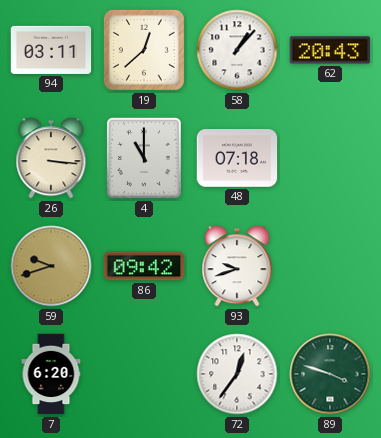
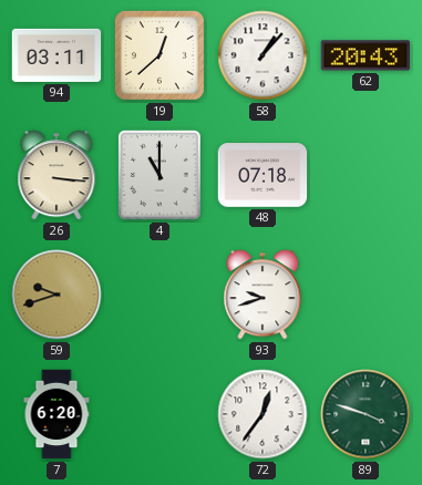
86: 09:42 -> none (144, 266)
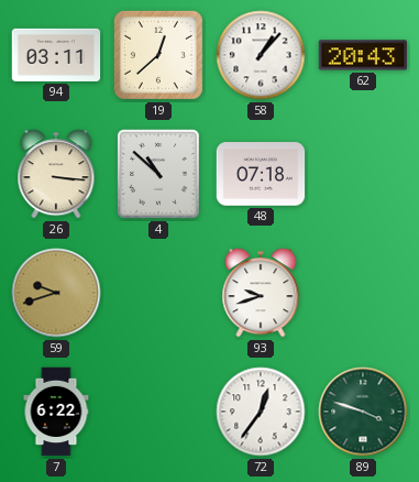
4: 11:00 -> 10:52 (159, 175)
7: 6:20 -> 6:22 (56, 412)
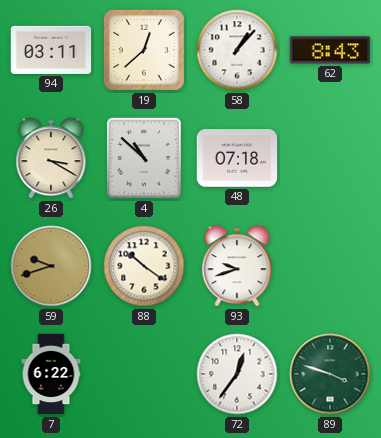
62: 20:43 -> 8:43 (330, 50)
26: 3:16 -> 3:20 (51, 158)
88: none -> 10:21 (144, 266)
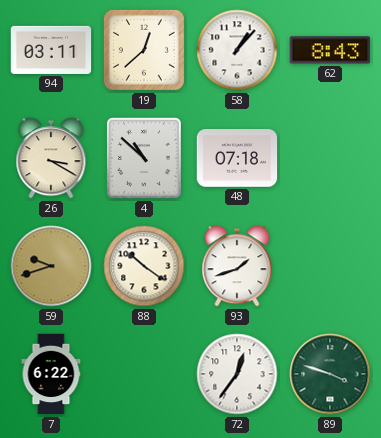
93: 9:42 -> 1:42 (237, 266)
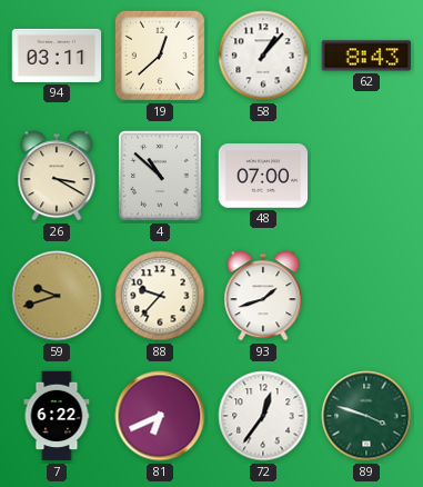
48: 07:18 -> 07:00 (263, 176)
88: 10:21 -> 9:37 (160, 296)
81: none -> 6:41 (160, 416)
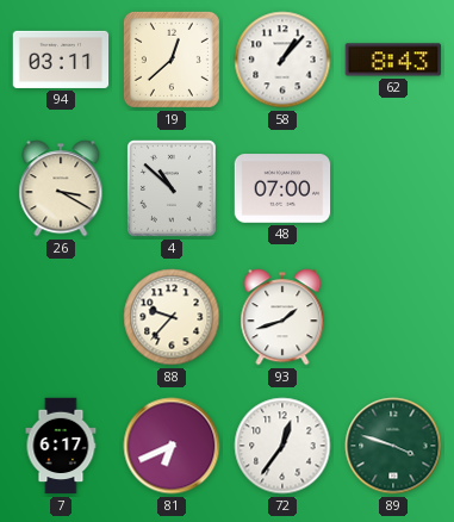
59: 9:42 -> none (57, 296)
7: 6:22 -> 6:17 (61, 446)
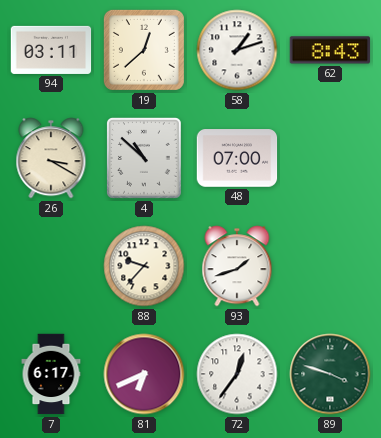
58: 1:07 -> 1:12 (237, 50)
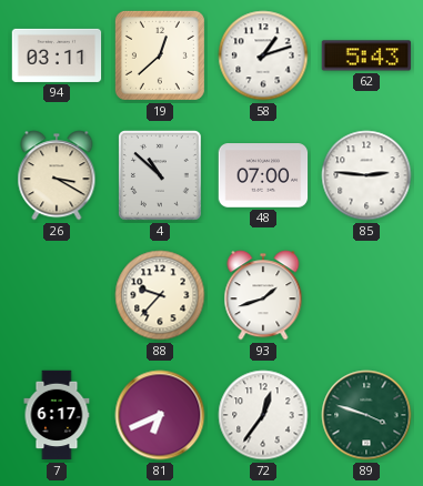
62: 8:43 -> 5:43 (366, 55)
85: none -> 2:46 (366, 175)
